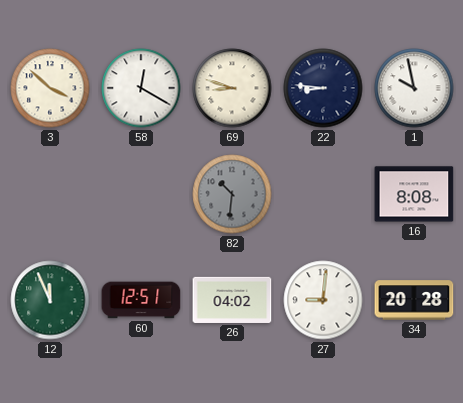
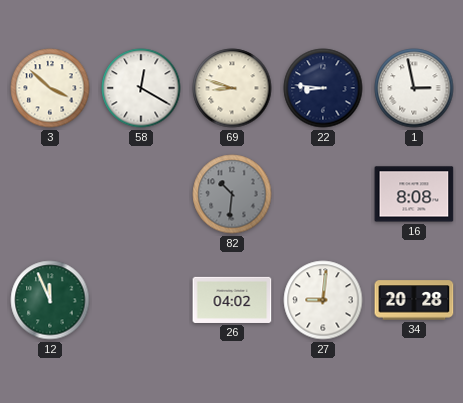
1: 9:58 -> 2:58 (414, 88)
60: 12:51 -> none (141, 300)
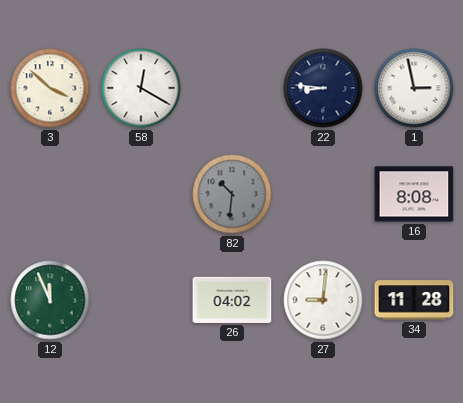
69: 8:48 -> none (232, 88)
34: 20:28 -> 11:28 (414, 300)
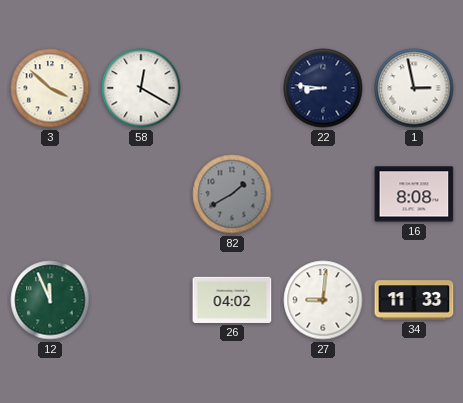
82: 10:31 -> 1:40 (232, 194)
34: 11:28 -> 11:33 (414, 300)
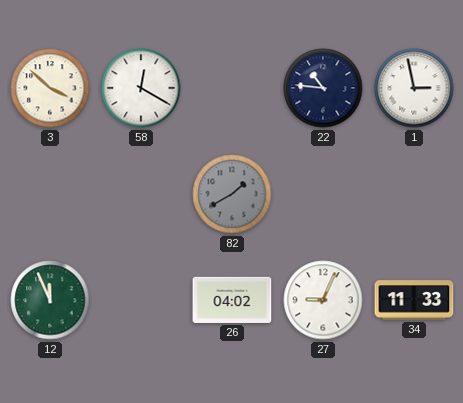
22: 8:46 -> 10:46 (323, 88)
16: 8:08 -> none (414, 194)
27: 9:01 -> 9:04 (323, 300)
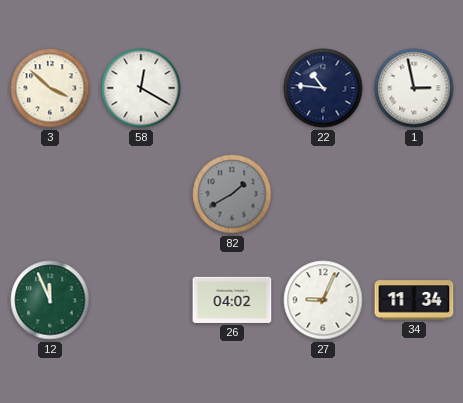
34: 11:33 -> 11:34 (414, 300)
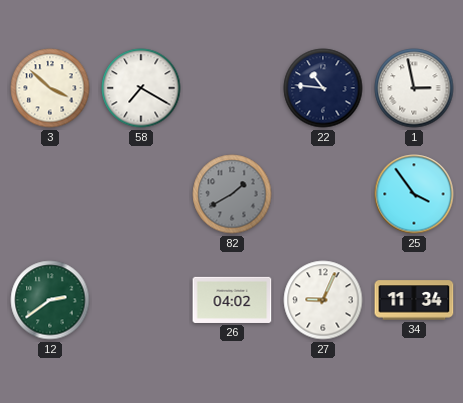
58: 12:20 -> 7:20 (141, 88)
25: none -> 3:54 (414, 194)
12: 11:56 -> 2:39 (50, 300)
